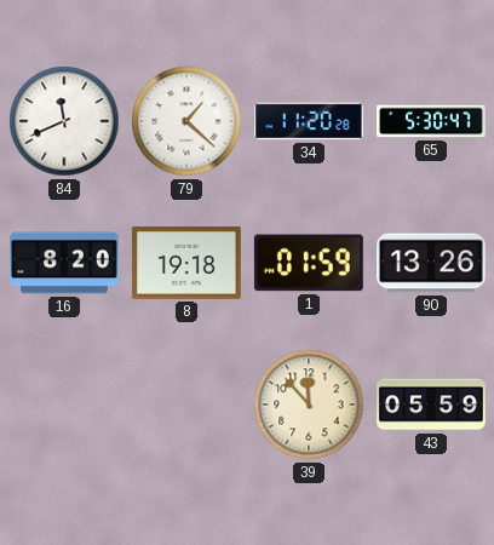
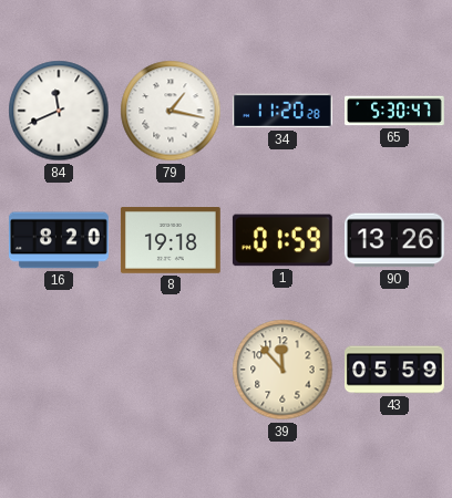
79: 1:22 -> 1:17 (171, 111)
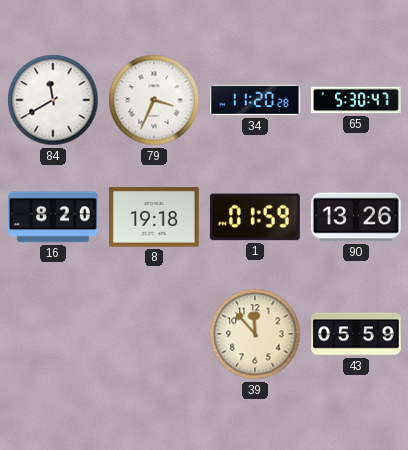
84: 11:41 -> 11:40 (53, 100)
79: 1:17 -> 3:34 (154, 100)
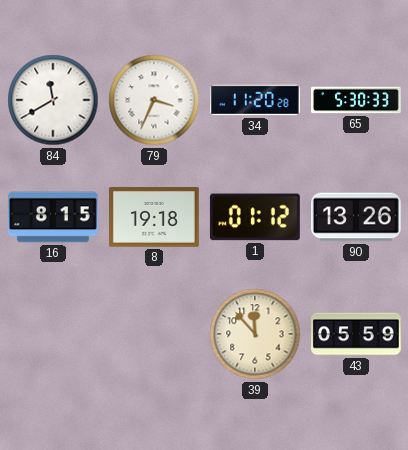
65: 5:30:47 -> 5:30:33 (357, 100)
16: 8:20 -> 8:15 (53, 217)
1: 01:59 -> 01:12 (255, 217)
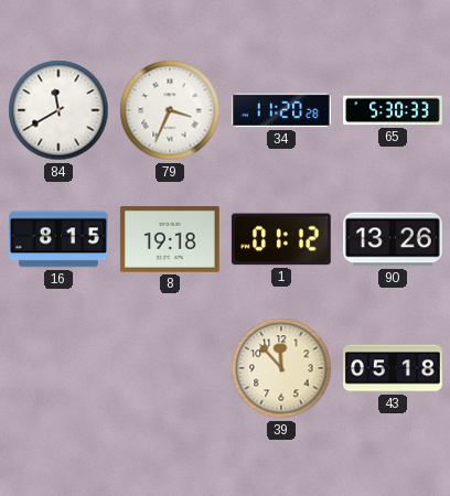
43: 05:59 -> 05:18 (394, 368)
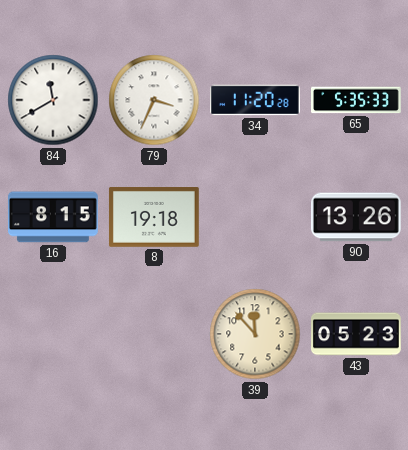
65: 5:30 -> 5:35 (357, 100)
1: 01:12 -> none (281, 239)
43: 05:18 -> 05:23 (357, 334)
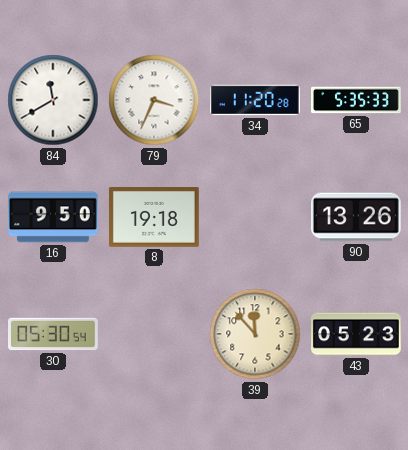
16: 8:15 -> 9:50 (53, 217)
30: none -> 05:30 (54, 334)
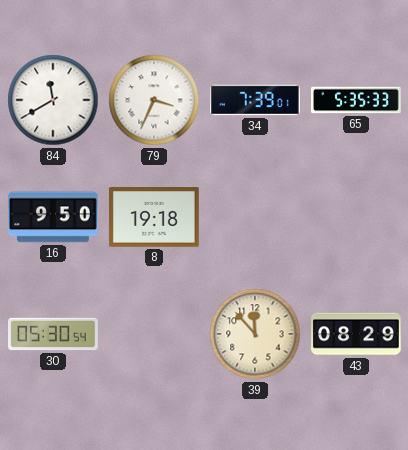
34: 11:20 -> 7:39 (256, 100)
90: 13:26 -> none (357, 217)
43: 05:23 -> 08:29 (357, 334)
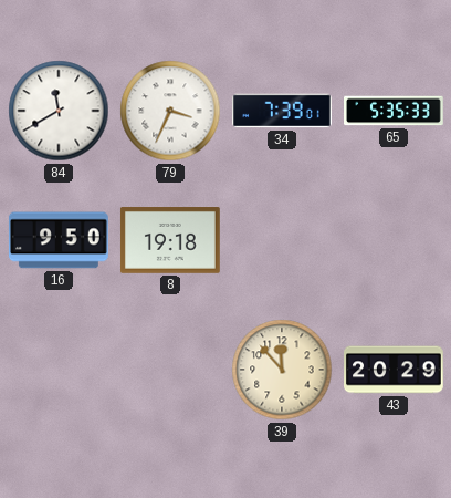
30: 05:30 -> none (54, 334)
43: 08:29 -> 20:29 (395, 370)
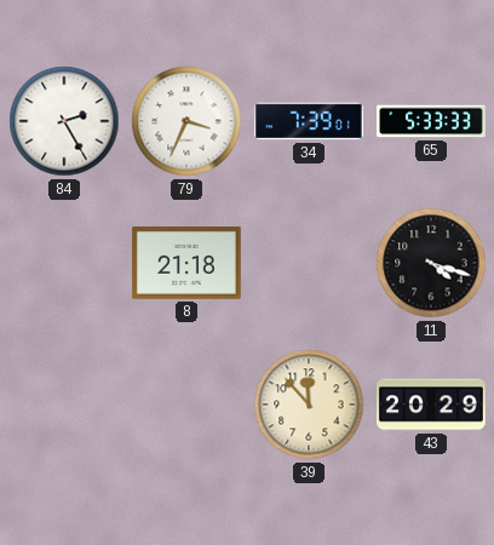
84: 11:40 -> 2:25 (64, 121)
65: 5:35 -> 5:33 (432, 121)
16: 9:50 -> none (59, 240)
8: 19:18 -> 21:18 (186, 264)
11: none -> 4:18 (431, 263)
